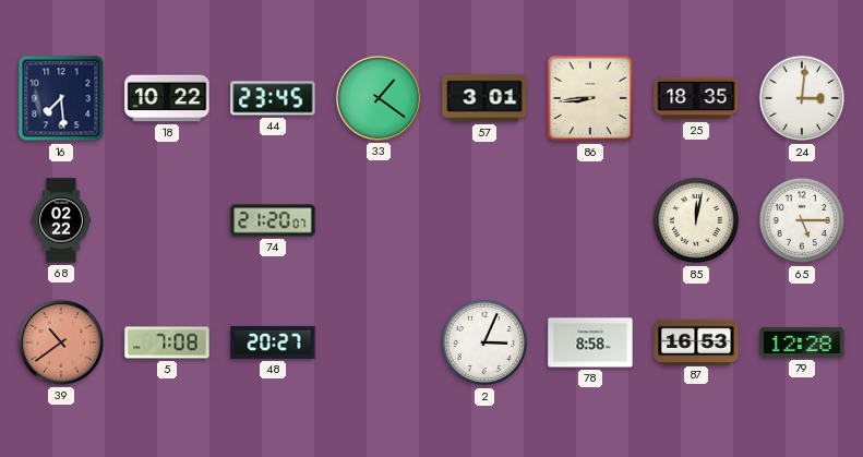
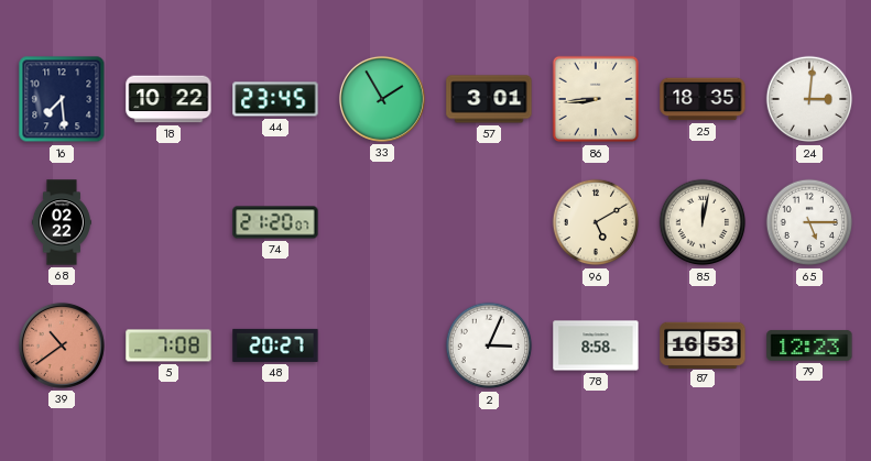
33: 1:21 -> 1:55 (382, 99)
96: none -> 5:10 (596, 222)
79: 12:28 -> 12:23 (809, 345)
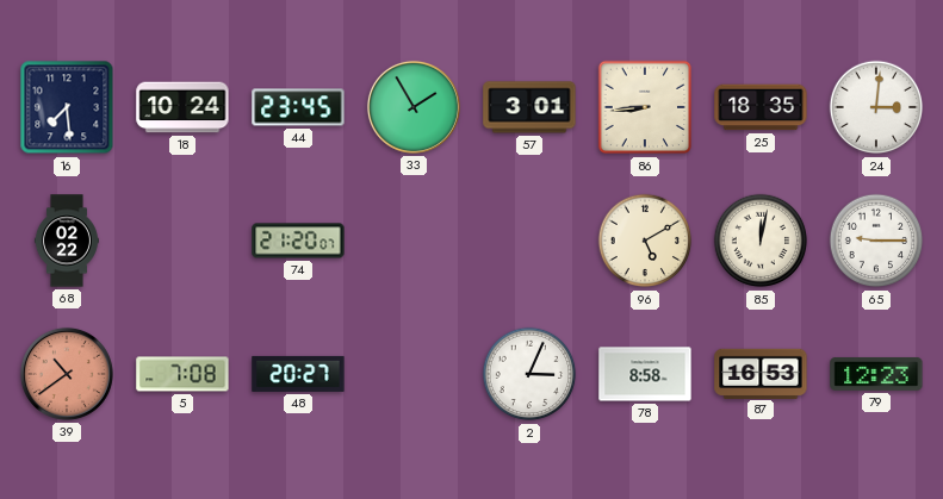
18: 10:22 -> 10:24 (182, 107)
65: 5:15 -> 9:15 (876, 241)
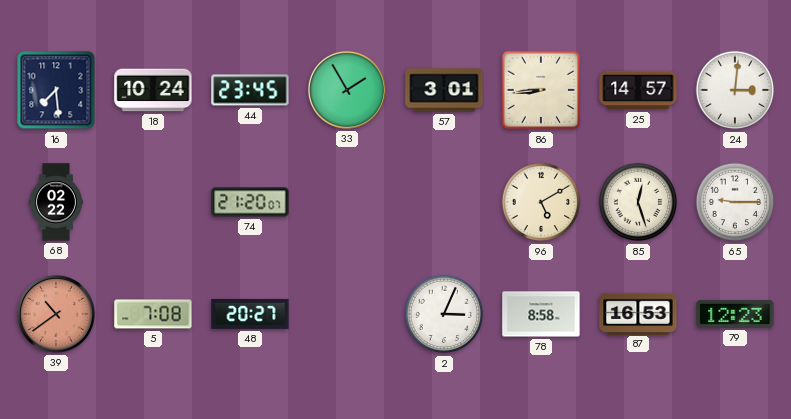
25: 18:35 -> 14:57 (638, 90)
85: 12:02 -> 12:27 (638, 202)
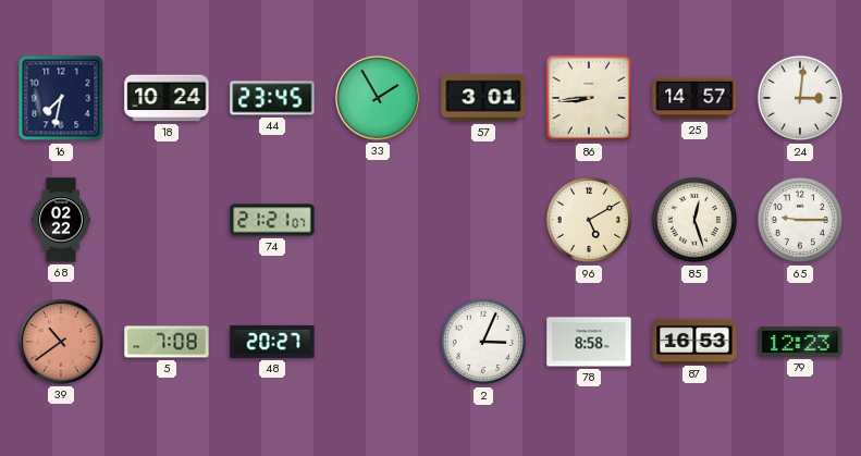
16: 7:29 -> 7:32 (61, 98)
74: 21:20 -> 21:21 (272, 220)
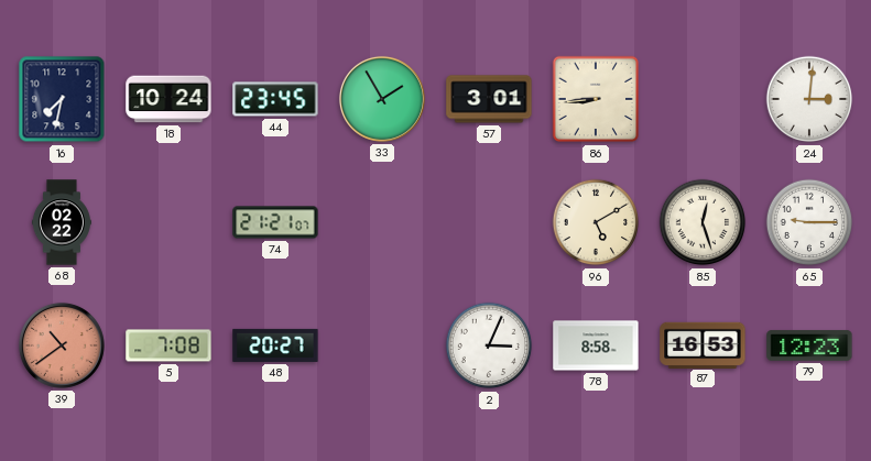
25: 14:57 -> none (694, 98)
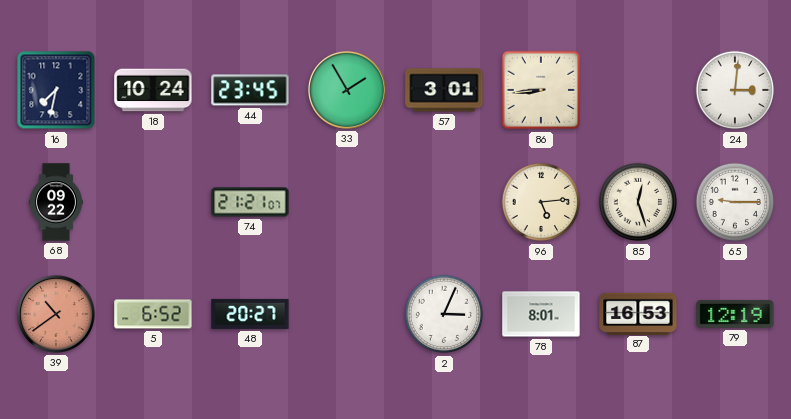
68: 02:22 -> 09:22 (56, 202)
96: 5:10 -> 5:14 (541, 202)
5: 7:08 -> 6:52 (153, 314)
78: 8:58 -> 8:01 (541, 314)
79: 12:23 -> 12:19 (735, 314)
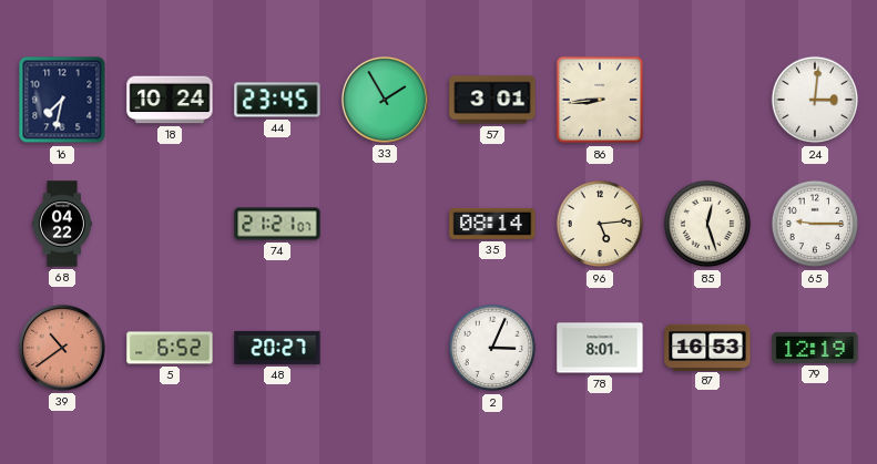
68: 09:22 -> 04:22 (62, 224)
35: none -> 08:14 (492, 224)
